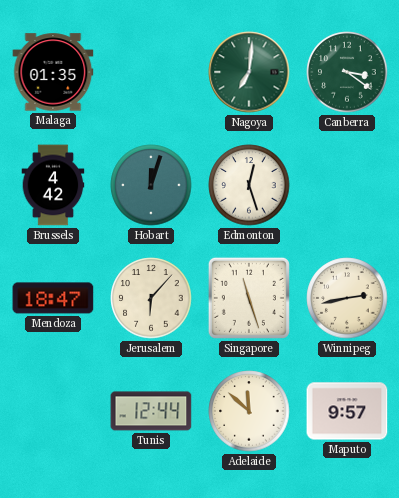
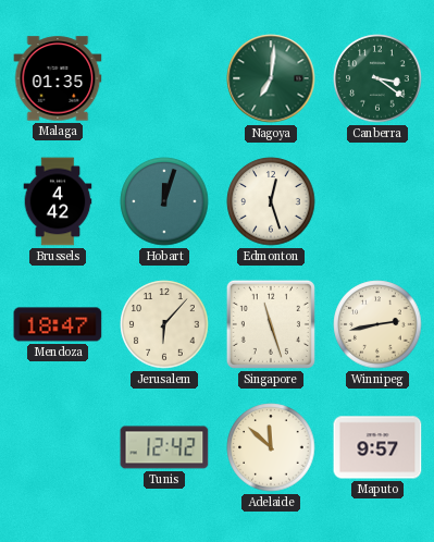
Tunis: 12:44 -> 12:42 (164, 447)
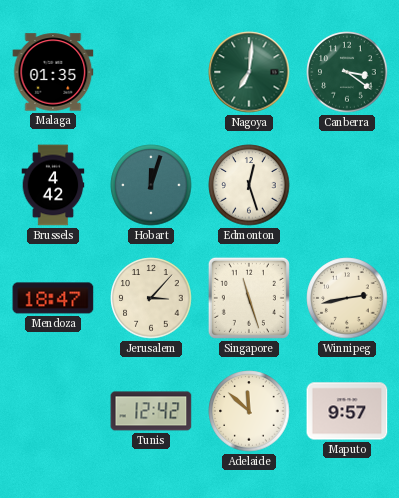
Jerusalem: 6:07 -> 3:07 (151, 298)
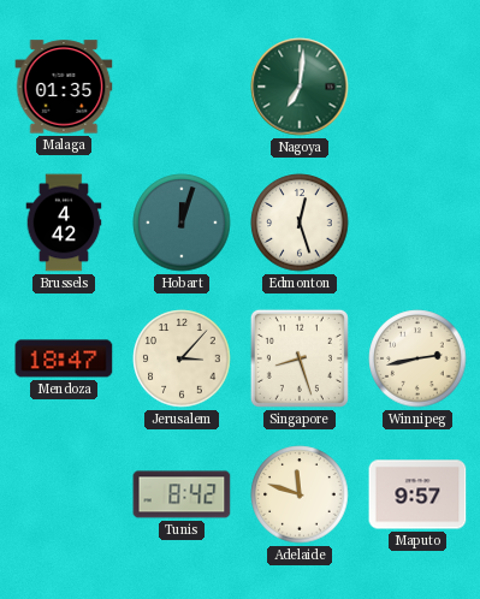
Canberra: 3:21 -> none (347, 72)
Singapore: 11:27 -> 8:27 (300, 358)
Tunis: 12:42 -> 8:42 (182, 494)
Adelaide: 11:52 -> 11:48 (300, 494)
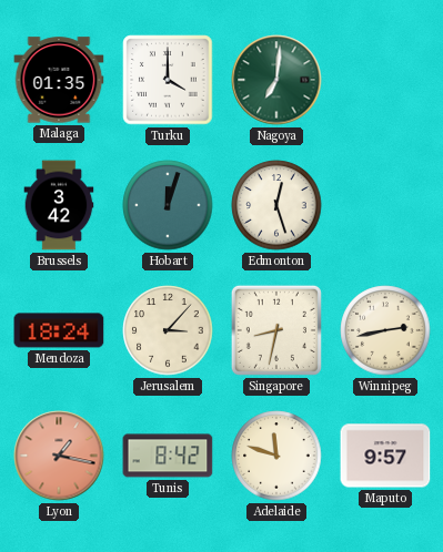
Turku: none -> 4:00 (168, 80)
Brussels: 4:42 -> 3:42 (59, 205)
Mendoza: 18:47 -> 18:24 (59, 330)
Singapore: 8:27 -> 8:32 (276, 330)
Lyon: none -> 1:17 (59, 456)
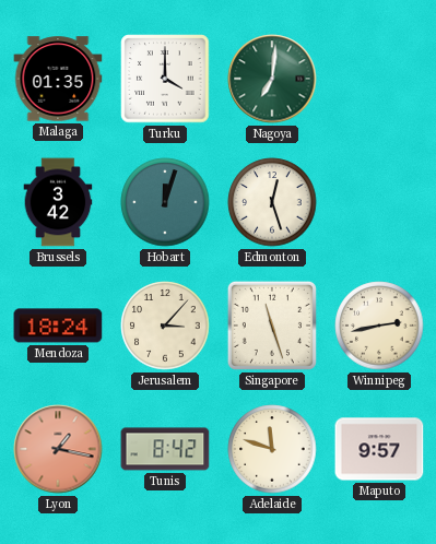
Singapore: 8:32 -> 11:27 (272, 326)
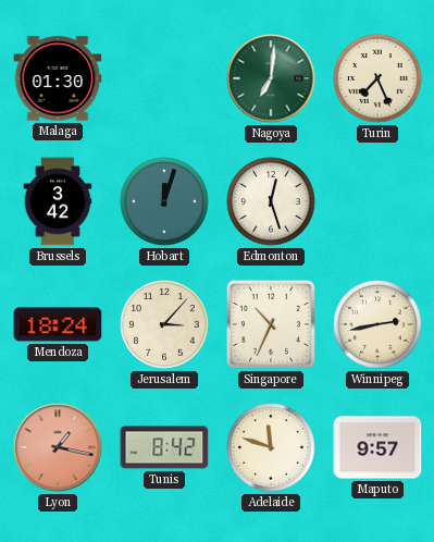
Malaga: 01:35 -> 01:30 (58, 78)
Turku: 4:00 -> none (165, 79)
Turin: none -> 7:26 (377, 78)
Singapore: 11:27 -> 10:34 (271, 324)
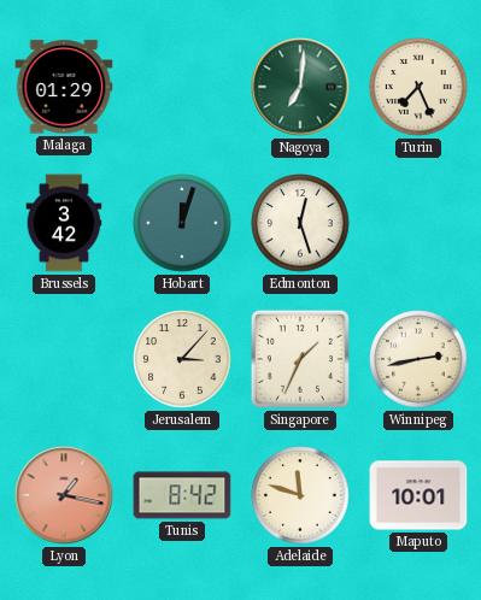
Malaga: 01:30 -> 01:29 (64, 87)
Mendoza: 18:24 -> none (58, 324)
Singapore: 10:34 -> 1:34 (300, 359)
Maputo: 9:57 -> 10:01 (418, 495)
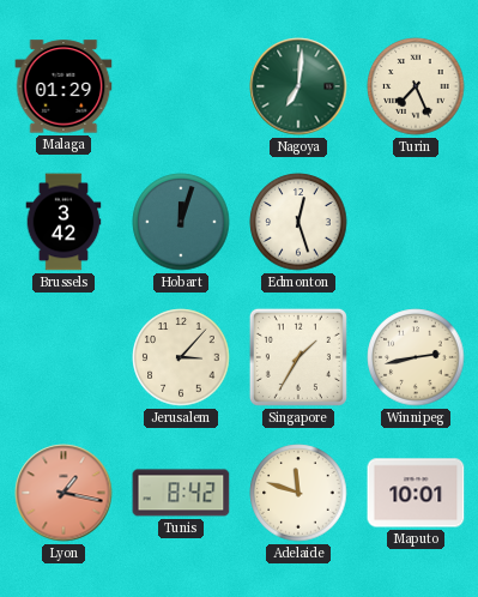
Singapore: 1:34 -> 1:35 (298, 357)
